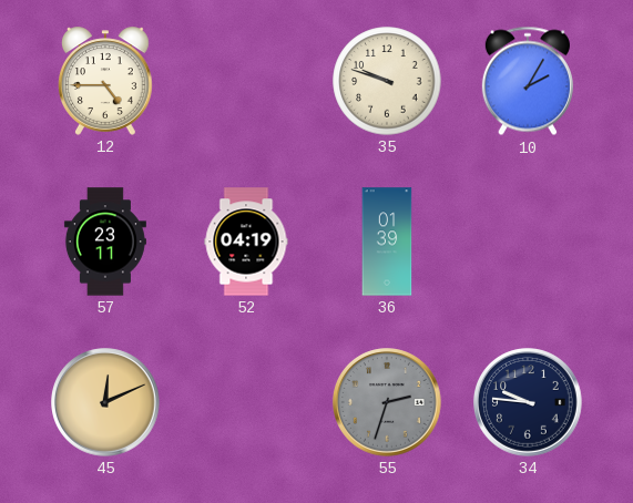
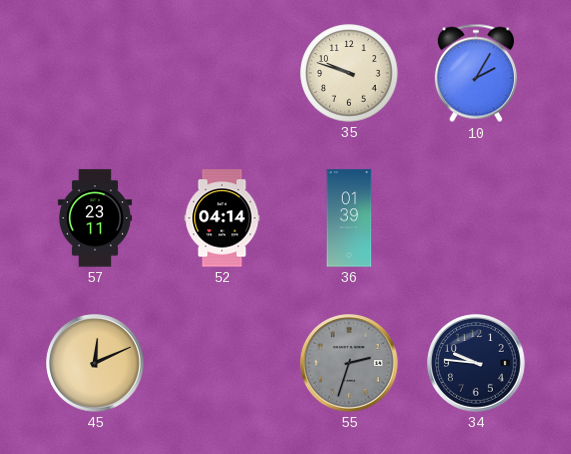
12: 4:45 -> none (106, 81)
52: 04:19 -> 04:14 (222, 218)
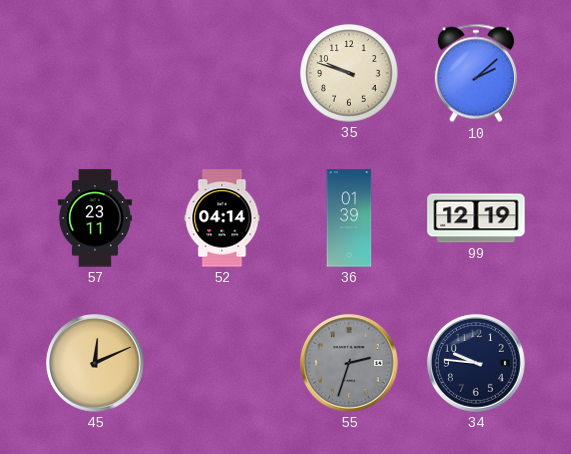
10: 2:05 -> 2:08 (476, 73)
99: none -> 12:19 (476, 218)
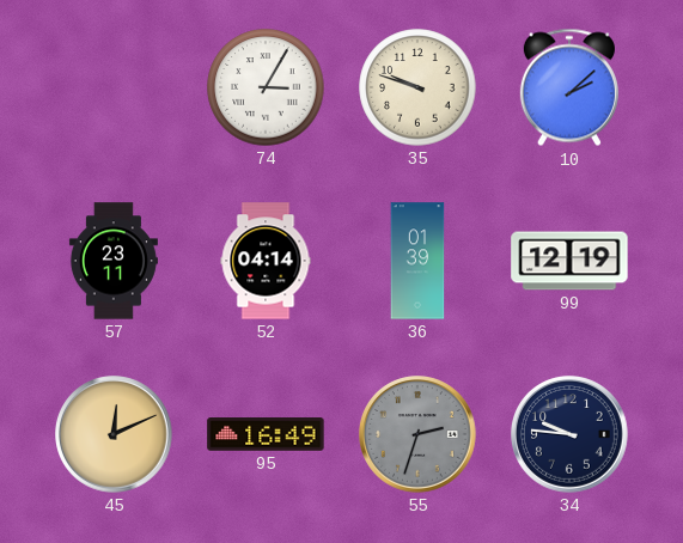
74: none -> 3:05 (266, 87)
95: none -> 16:49 (266, 434)
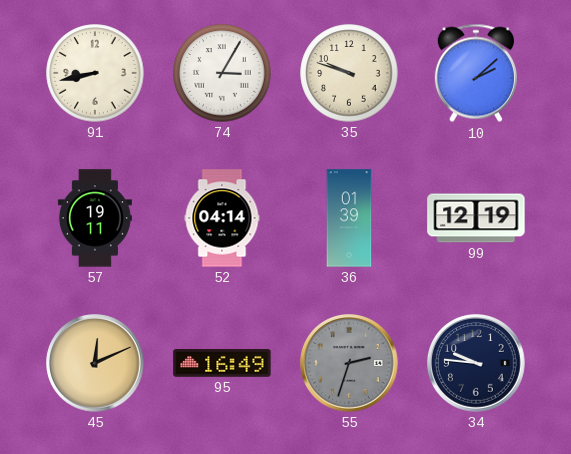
91: none -> 8:43 (95, 73)
57: 23:11 -> 19:11 (95, 218)
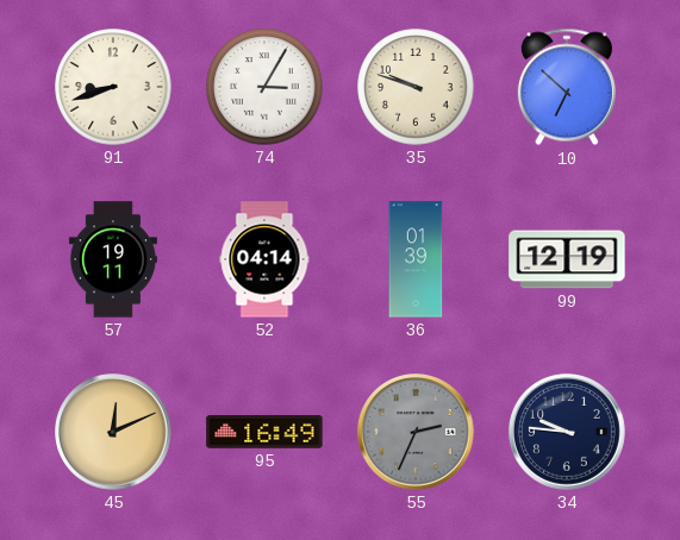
91: 8:43 -> 8:42 (113, 87)
10: 2:08 -> 6:52 (567, 87)
55: 2:33 -> 2:34 (416, 432)
